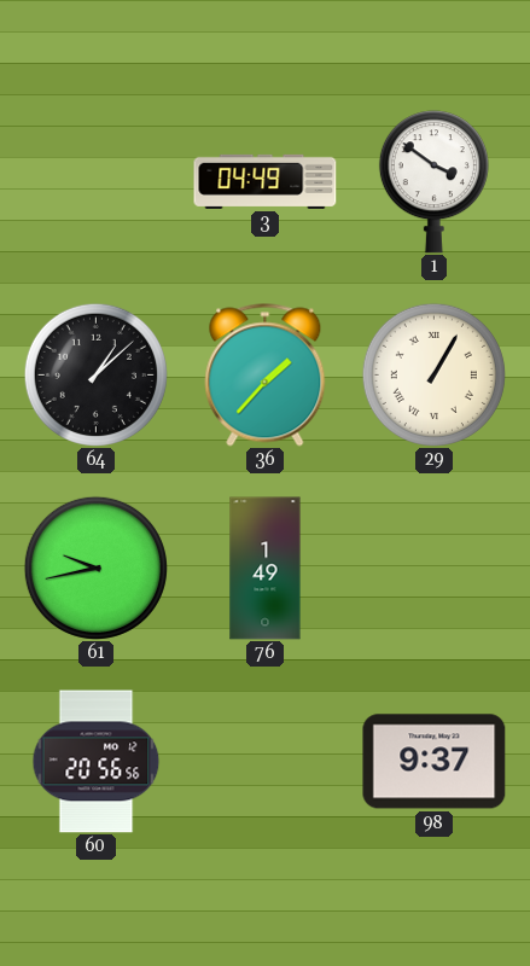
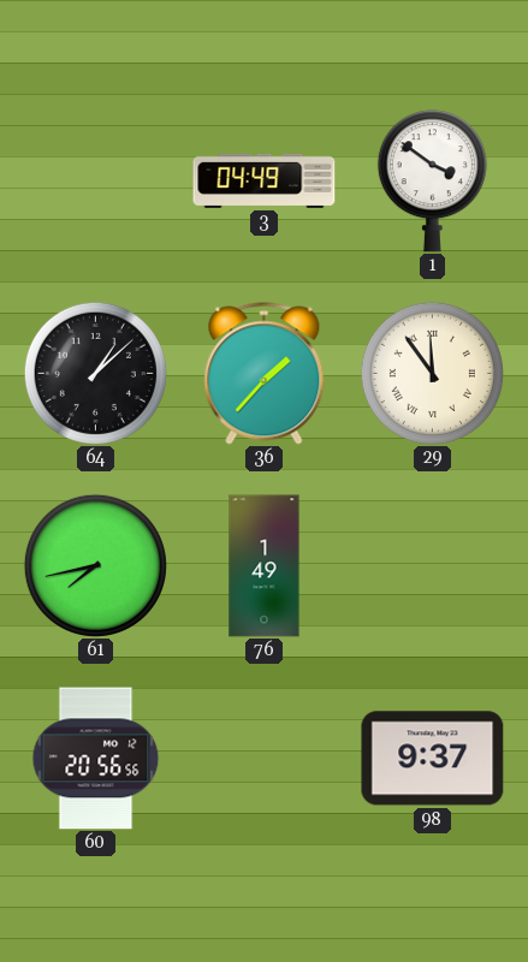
29: 1:05 -> 11:54 (432, 373)
61: 9:43 -> 7:43 (95, 565)
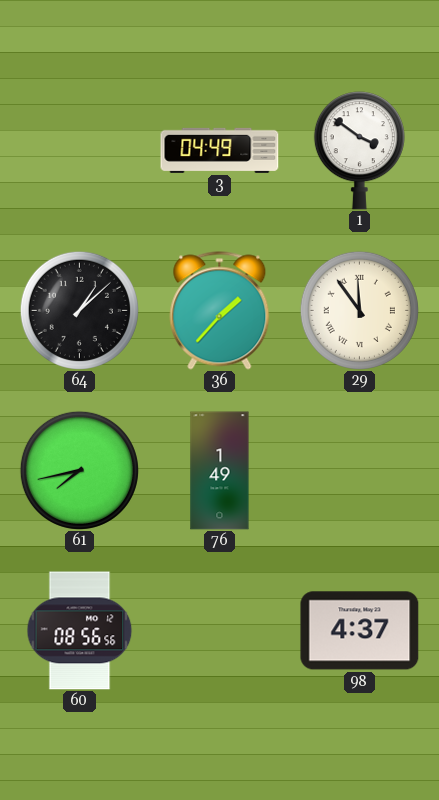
60: 20:56 -> 08:56 (80, 631)
98: 9:37 -> 4:37 (360, 631)
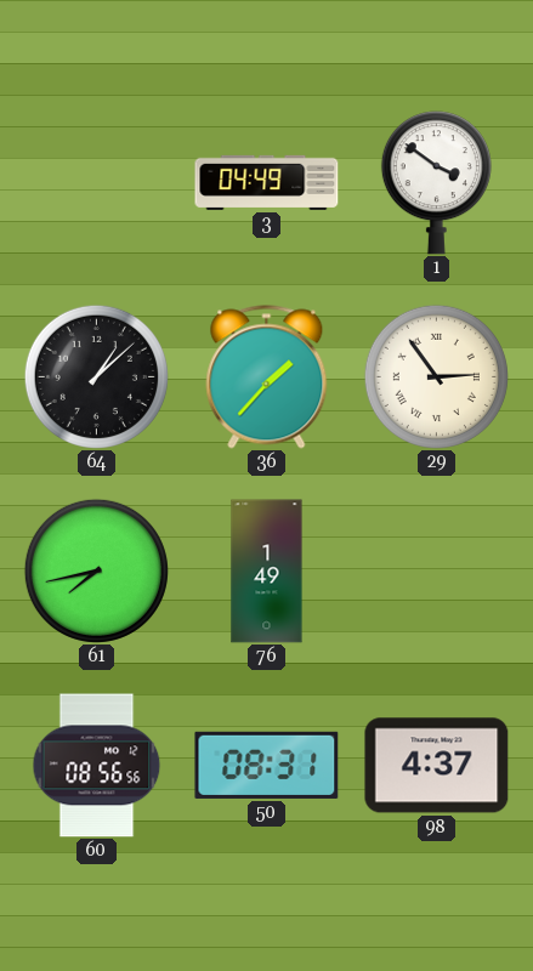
29: 11:54 -> 2:54 (436, 376)
50: none -> 08:31 (267, 765)
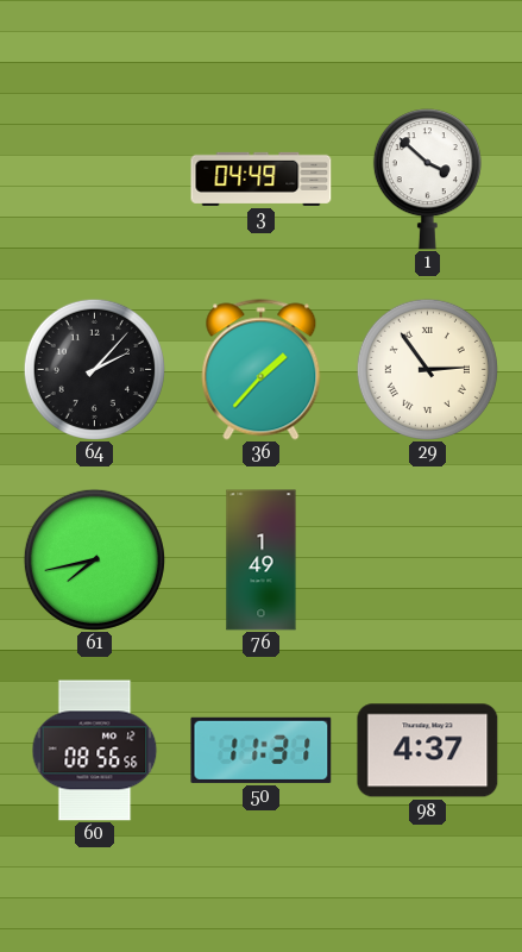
1: 3:51 -> 3:52 (427, 180)
64: 1:08 -> 2:07 (94, 369)
50: 08:31 -> 11:31 (262, 750)
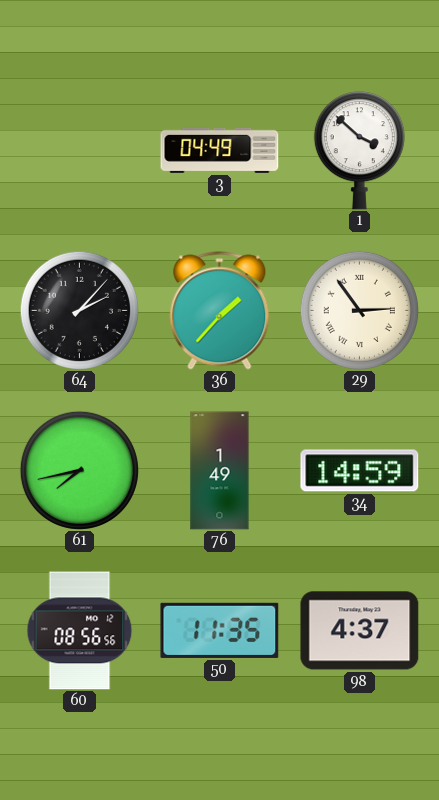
34: none -> 14:59 (360, 471)
50: 11:31 -> 11:35 (220, 630)
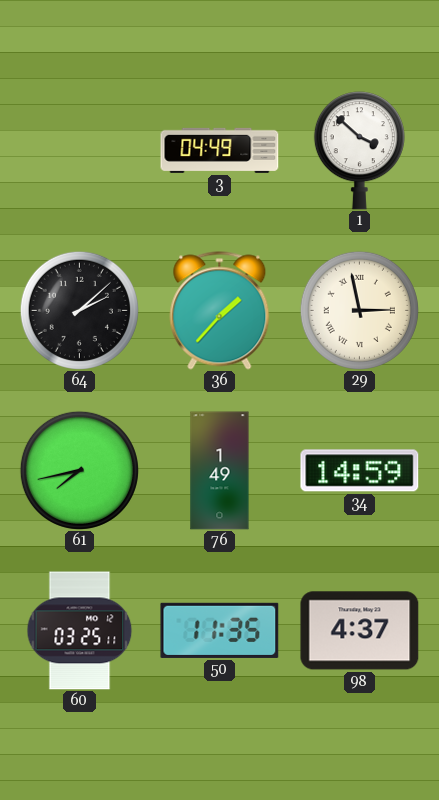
64: 2:07 -> 2:08 (79, 310)
29: 2:54 -> 2:58 (359, 310)
60: 08:56 -> 03:25 (80, 631)
